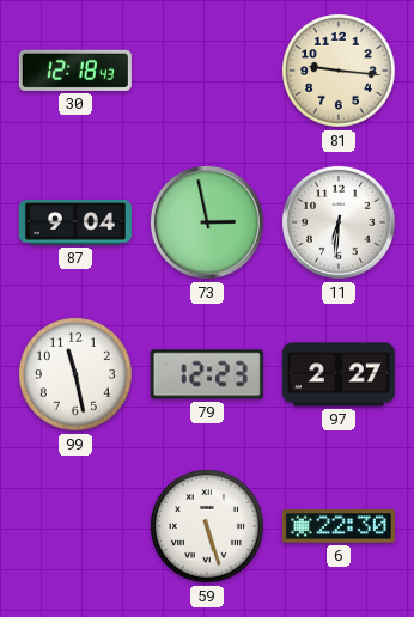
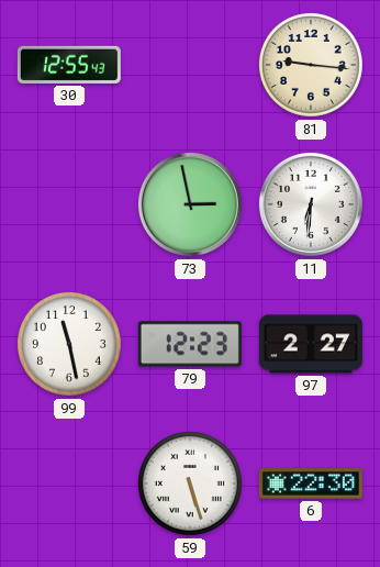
30: 12:18 -> 12:55 (69, 65)
87: 9:04 -> none (75, 222)
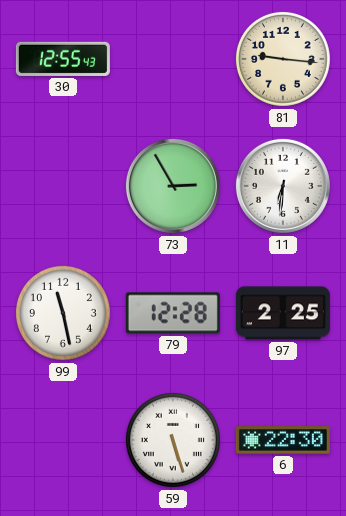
73: 2:58 -> 2:55 (173, 186)
79: 12:23 -> 12:28 (173, 313)
97: 2:27 -> 2:25 (283, 313)
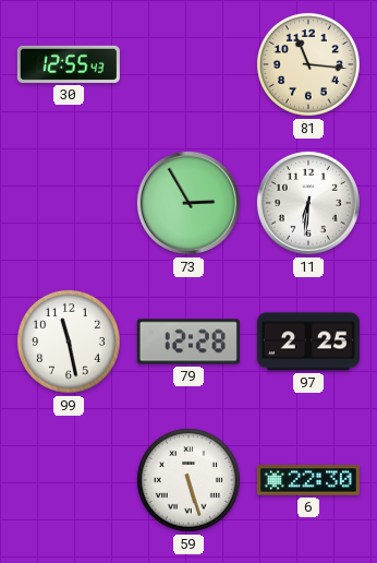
81: 9:16 -> 11:16 (308, 64)
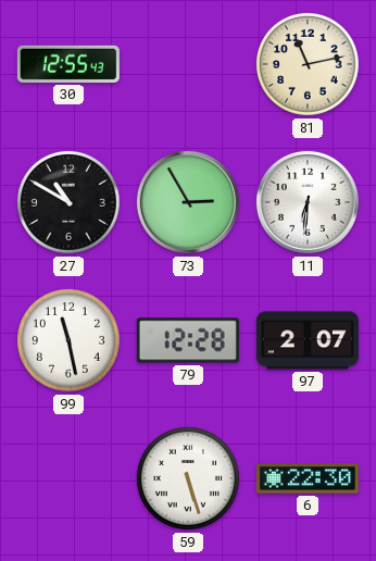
81: 11:16 -> 11:13 (308, 64)
27: none -> 10:50 (68, 202)
97: 2:25 -> 2:07 (308, 340)
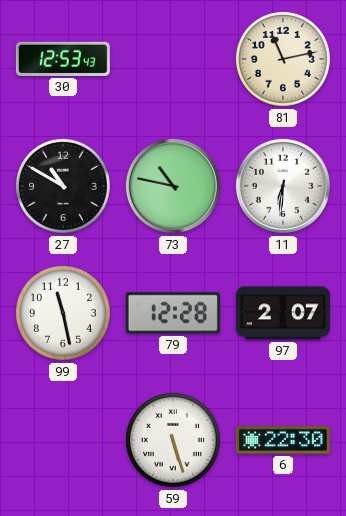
30: 12:55 -> 12:53 (63, 59)
73: 2:55 -> 10:47 (173, 186)
